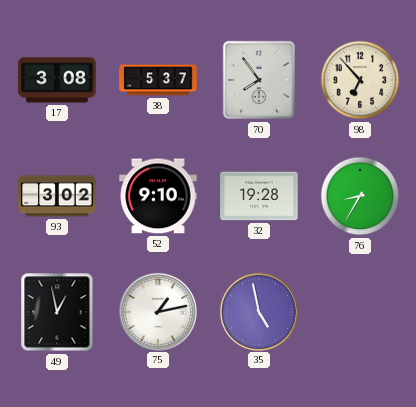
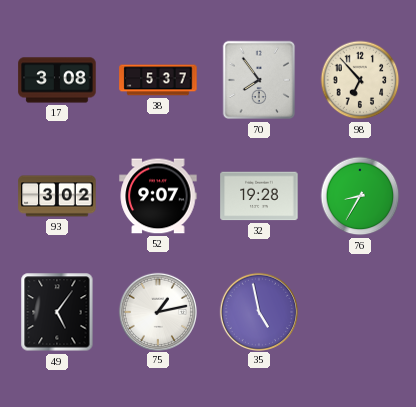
52: 9:10 -> 9:07 (158, 196)
49: 12:58 -> 5:06 (57, 312)
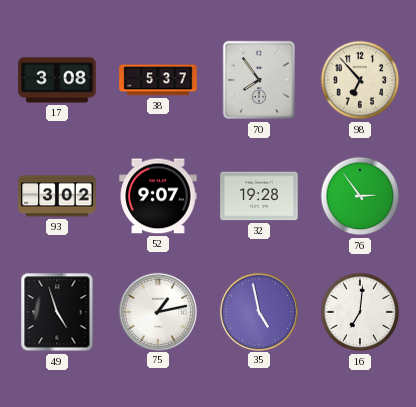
76: 8:35 -> 2:54 (360, 196)
49: 5:06 -> 4:57 (57, 312)
16: none -> 7:01 (360, 312)
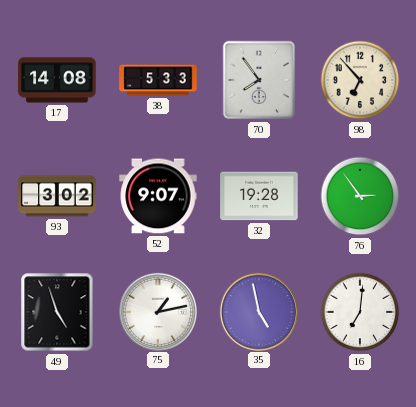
17: 3:08 -> 14:08 (57, 80)
38: 5:37 -> 5:33 (158, 80)
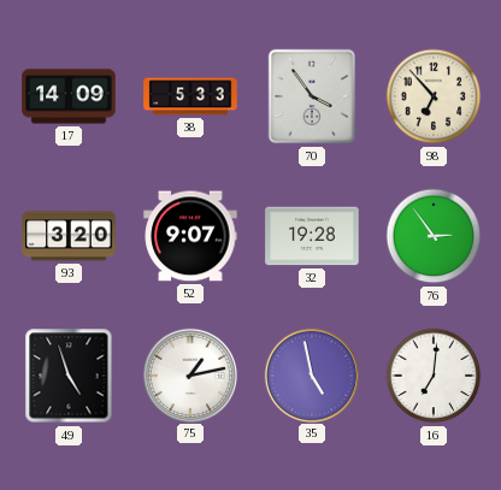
17: 14:08 -> 14:09 (69, 96)
70: 7:54 -> 3:54 (312, 96)
93: 3:02 -> 3:20 (69, 236)
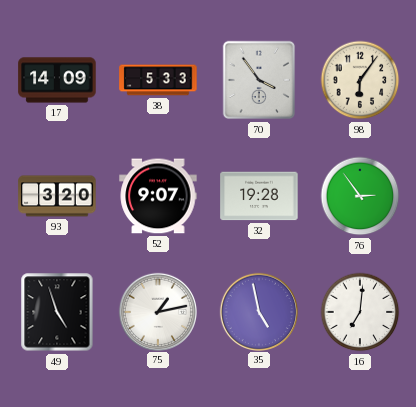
98: 6:53 -> 6:06 (360, 80)
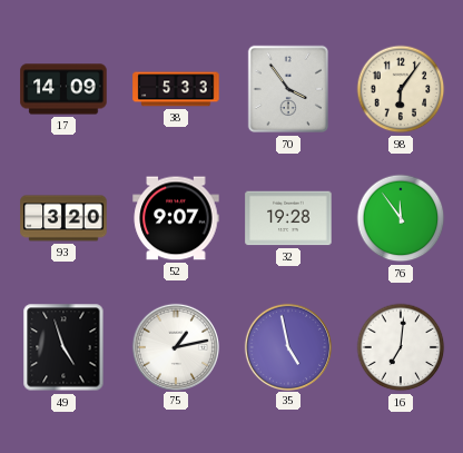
76: 2:54 -> 11:54 (401, 218)
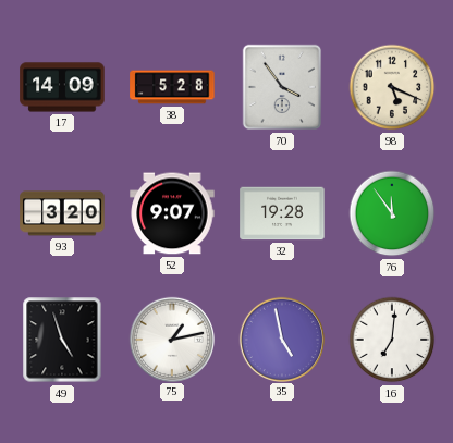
38: 5:33 -> 5:28 (172, 87)
98: 6:06 -> 5:19 (392, 87)
